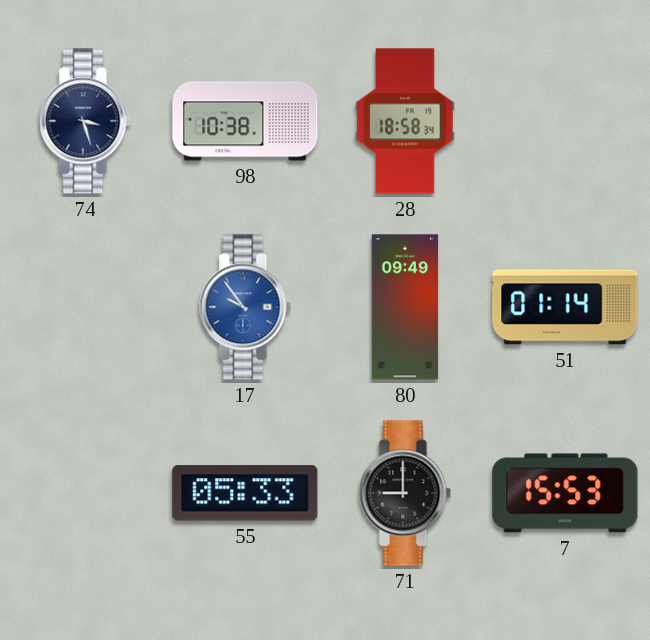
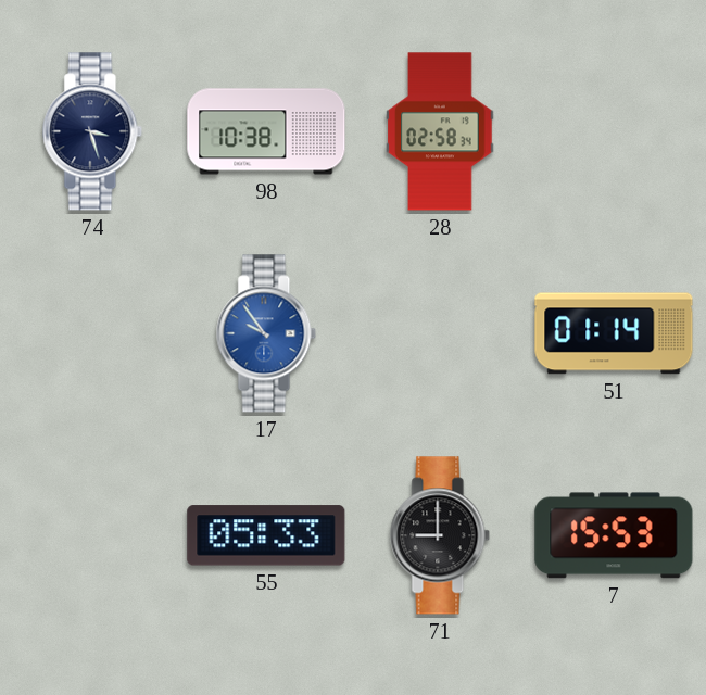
28: 18:58 -> 02:58 (440, 131)
80: 09:49 -> none (405, 307)
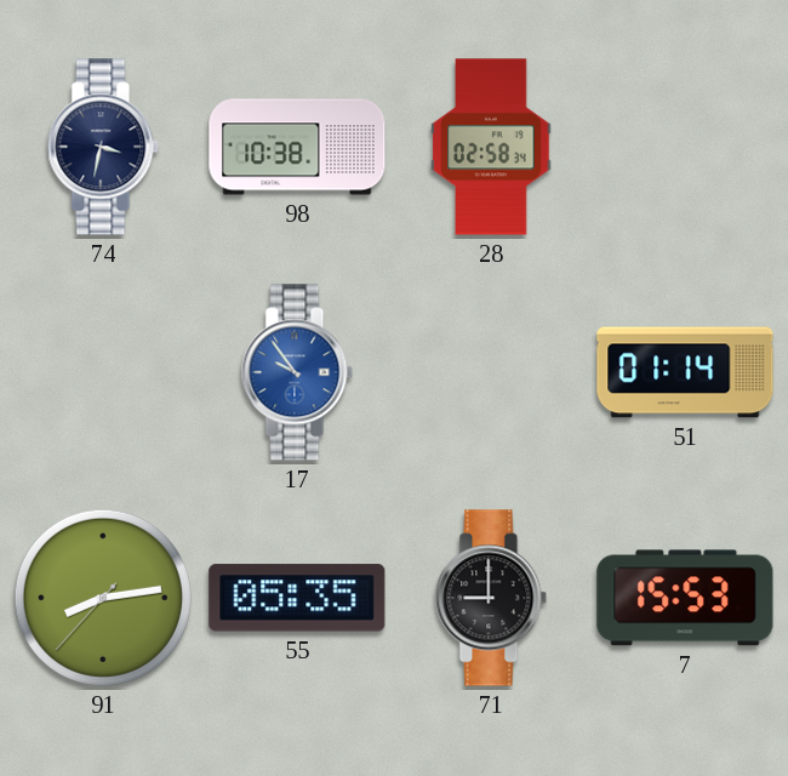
74: 3:27 -> 3:32 (103, 147)
91: none -> 8:13 (103, 598)
55: 05:33 -> 05:35 (297, 598)
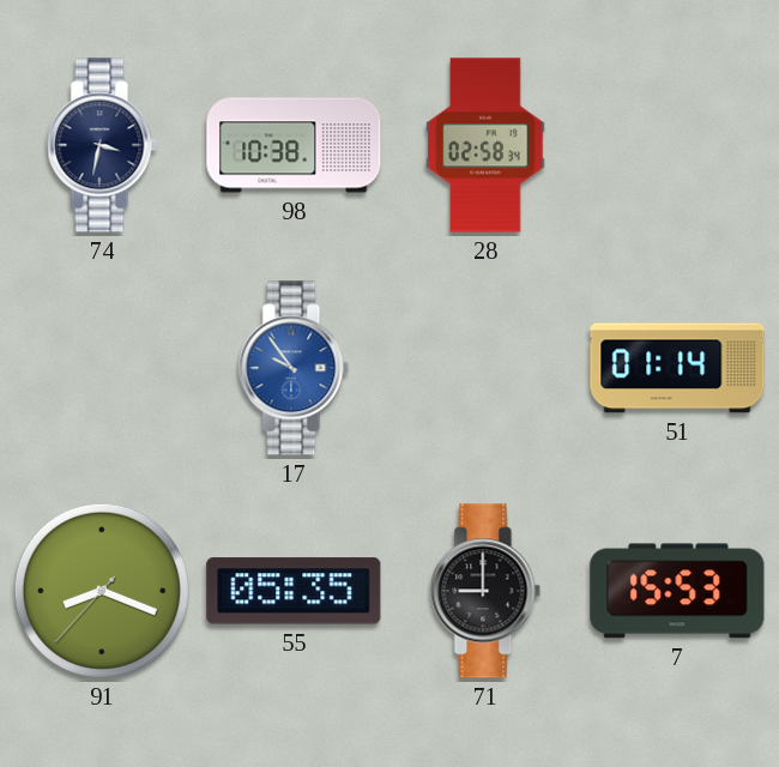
91: 8:13 -> 8:18 (102, 591)
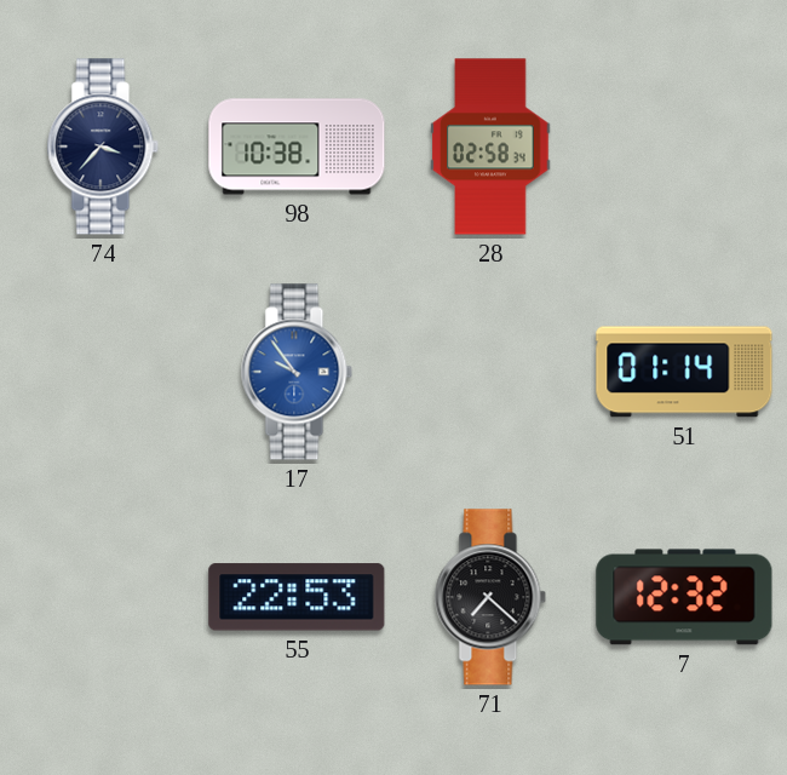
74: 3:32 -> 3:37 (103, 147)
91: 8:18 -> none (102, 591)
55: 05:35 -> 22:53 (297, 597)
71: 9:00 -> 7:22 (490, 597)
7: 15:53 -> 12:32 (684, 597)
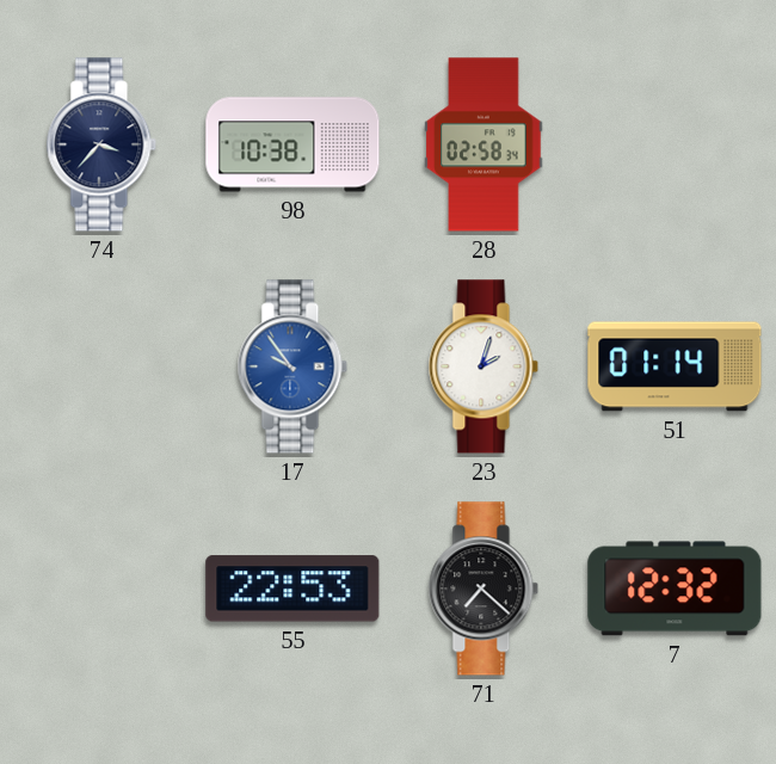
23: none -> 2:03 (484, 366)
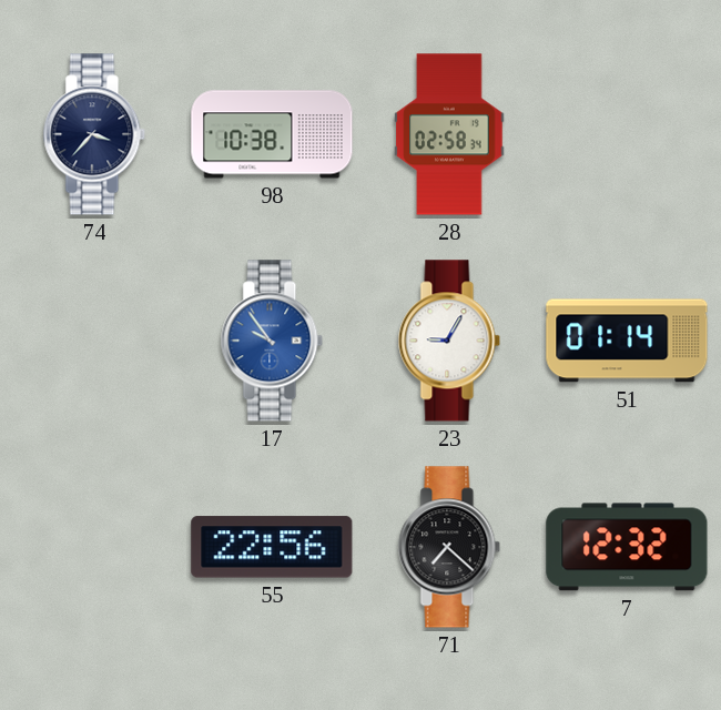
23: 2:03 -> 9:05 (449, 341)
55: 22:53 -> 22:56 (272, 547)
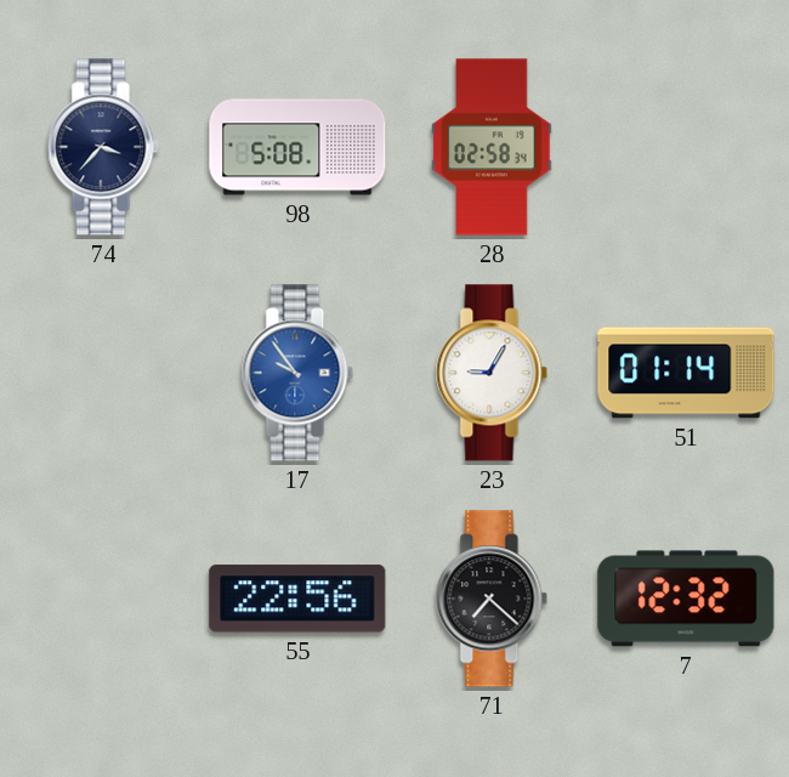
98: 10:38 -> 5:08 (297, 147)
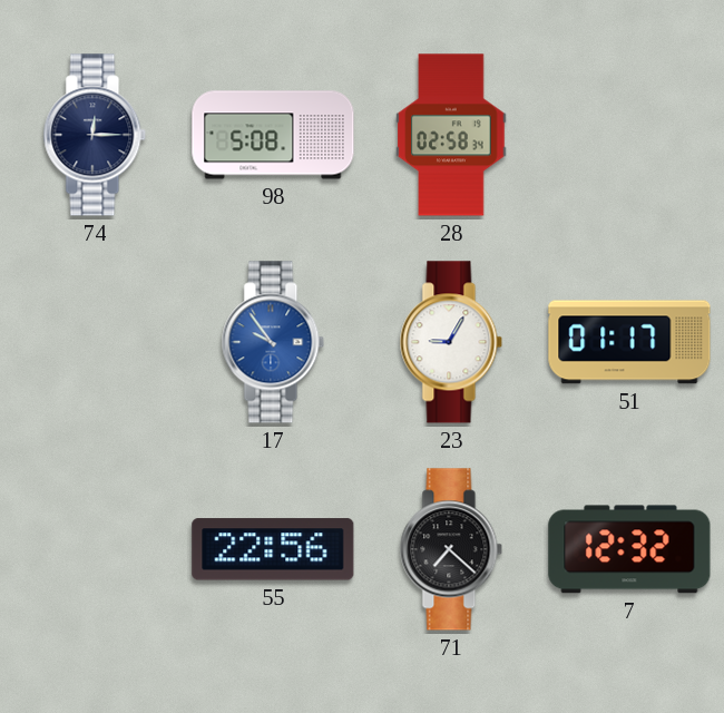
74: 3:37 -> 12:15 (95, 135)
51: 01:14 -> 01:17 (629, 342)
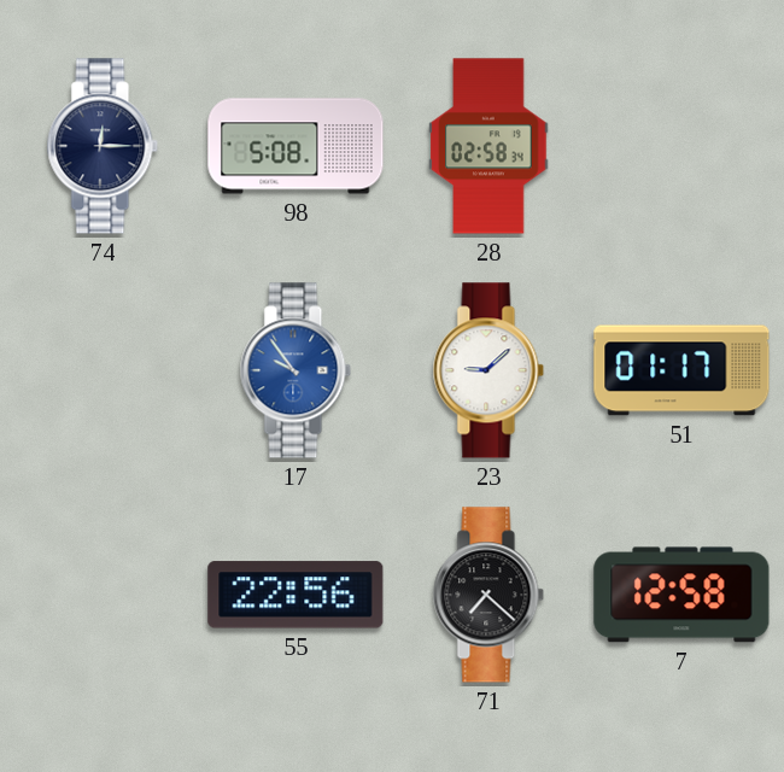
23: 9:05 -> 9:08 (488, 370)
7: 12:32 -> 12:58 (681, 595)
